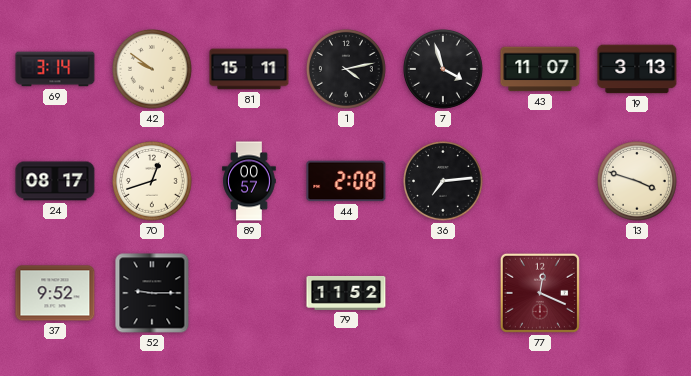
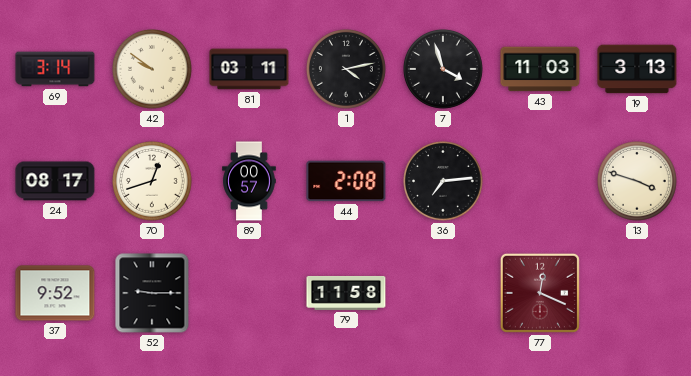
81: 15:11 -> 03:11 (249, 69)
43: 11:07 -> 11:03 (540, 69)
79: 11:52 -> 11:58 (346, 293)
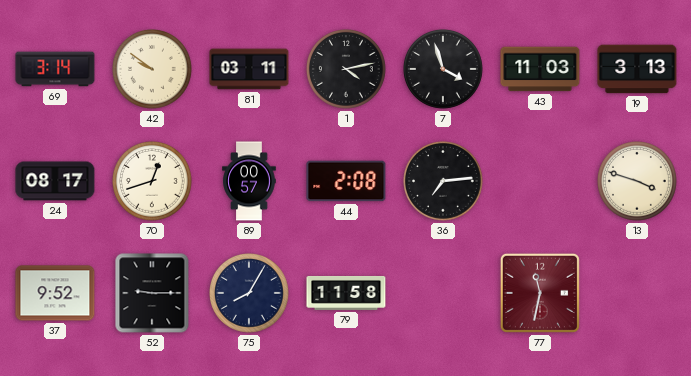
75: none -> 8:05 (250, 294)
77: 12:19 -> 11:32 (540, 293)
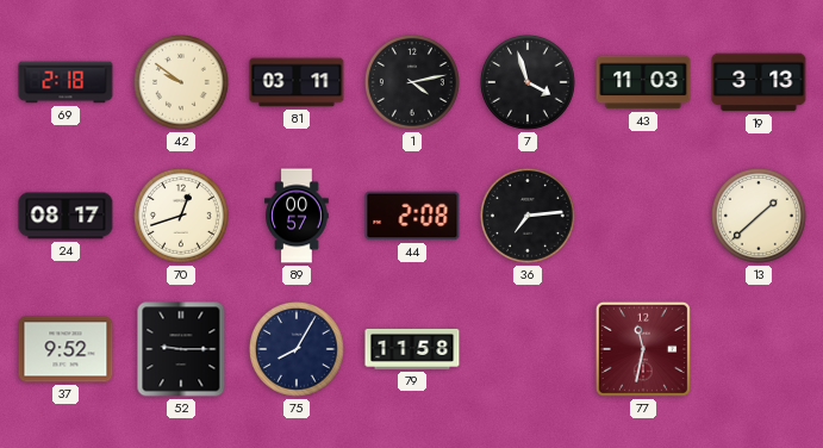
69: 3:14 -> 2:18 (66, 82)
13: 3:48 -> 1:38 (760, 217)
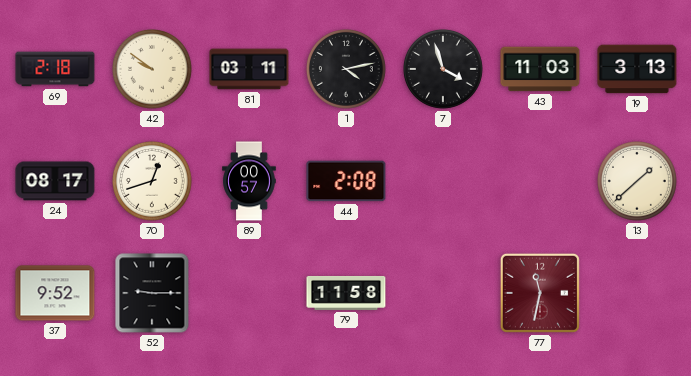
36: 7:14 -> none (529, 217)
75: 8:05 -> none (298, 350)
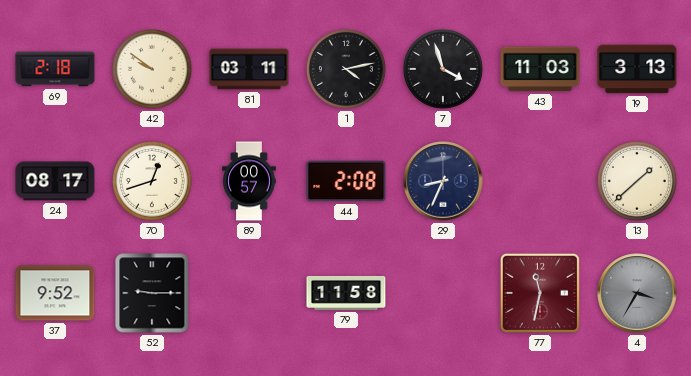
29: none -> 8:34 (443, 181)
4: none -> 3:35 (637, 293)
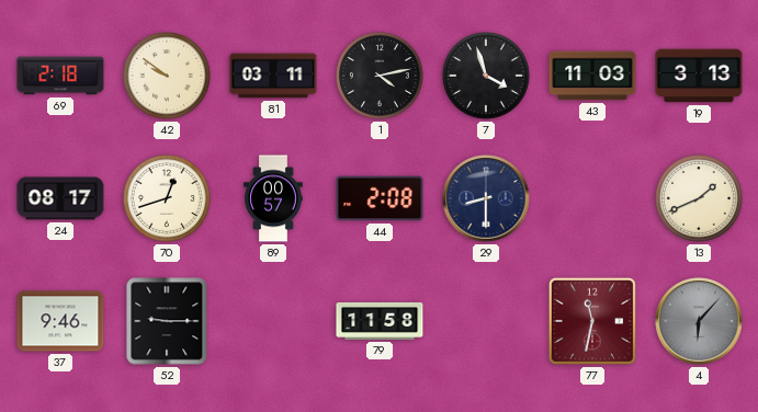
29: 8:34 -> 8:30 (486, 198)
13: 1:38 -> 1:41 (700, 199)
37: 9:52 -> 9:46 (60, 321)
4: 3:35 -> 6:07 (699, 321)
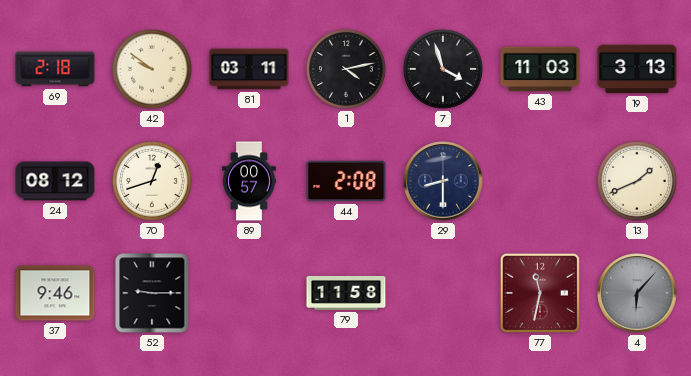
24: 08:17 -> 08:12 (55, 181)
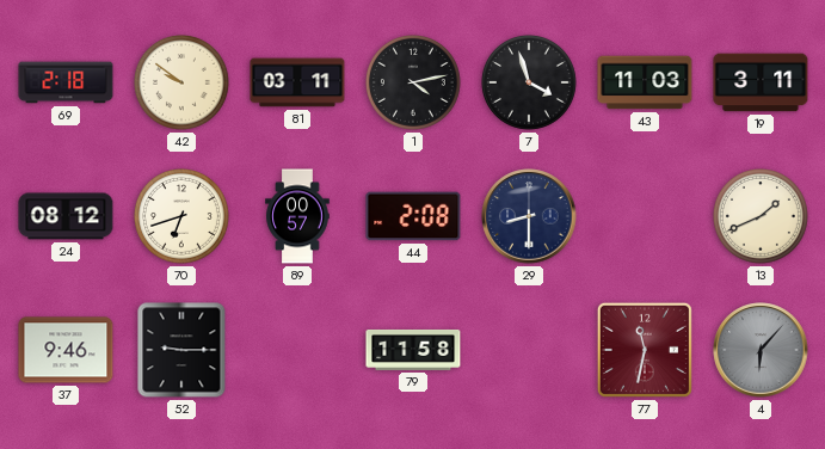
19: 3:13 -> 3:11 (761, 82)
70: 12:42 -> 6:42 (183, 217)
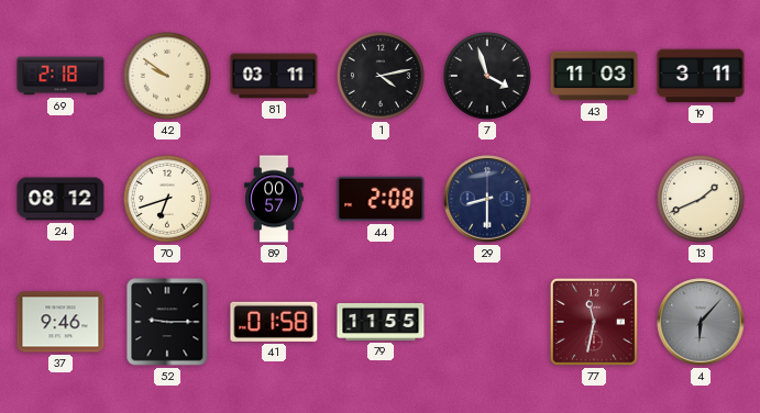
41: none -> 01:58 (274, 322)
79: 11:58 -> 11:55 (381, 322)
